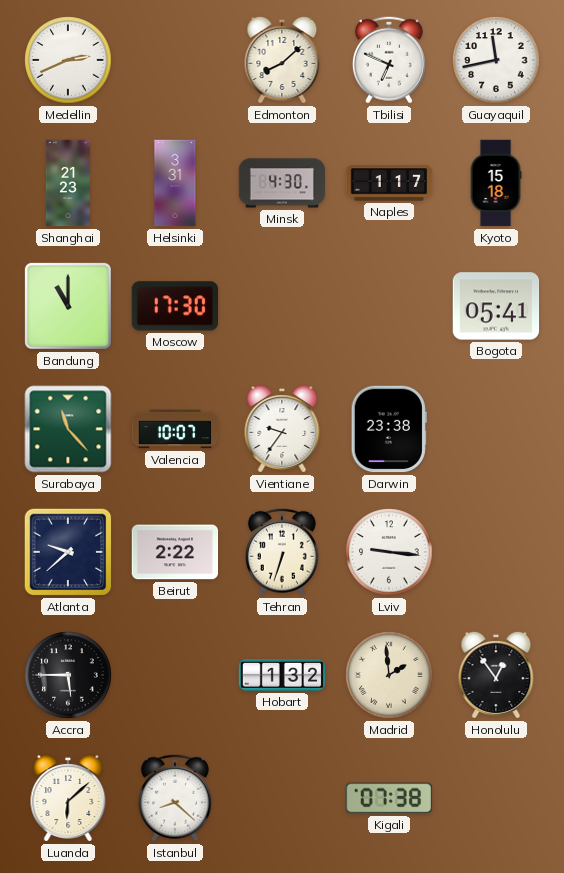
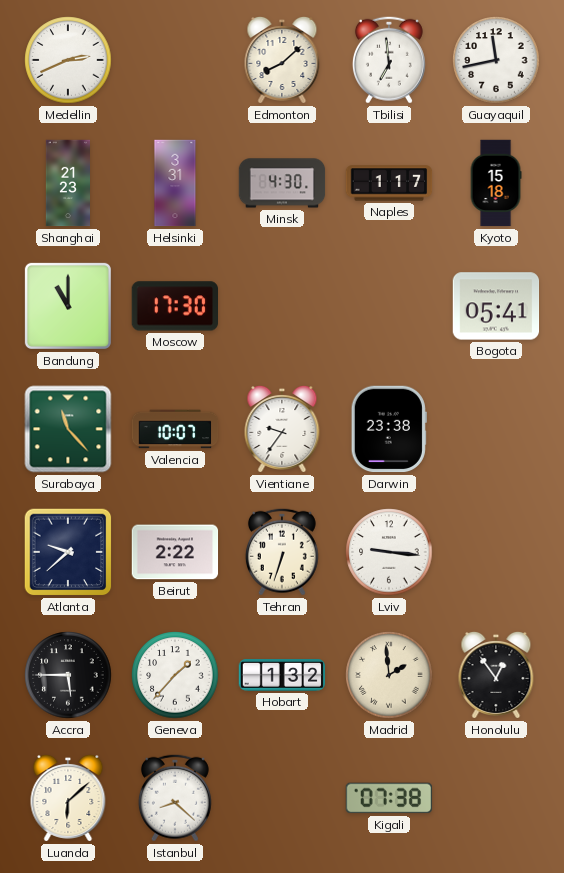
Tbilisi: 6:49 -> 6:59 (389, 60)
Geneva: none -> 1:37 (175, 675)
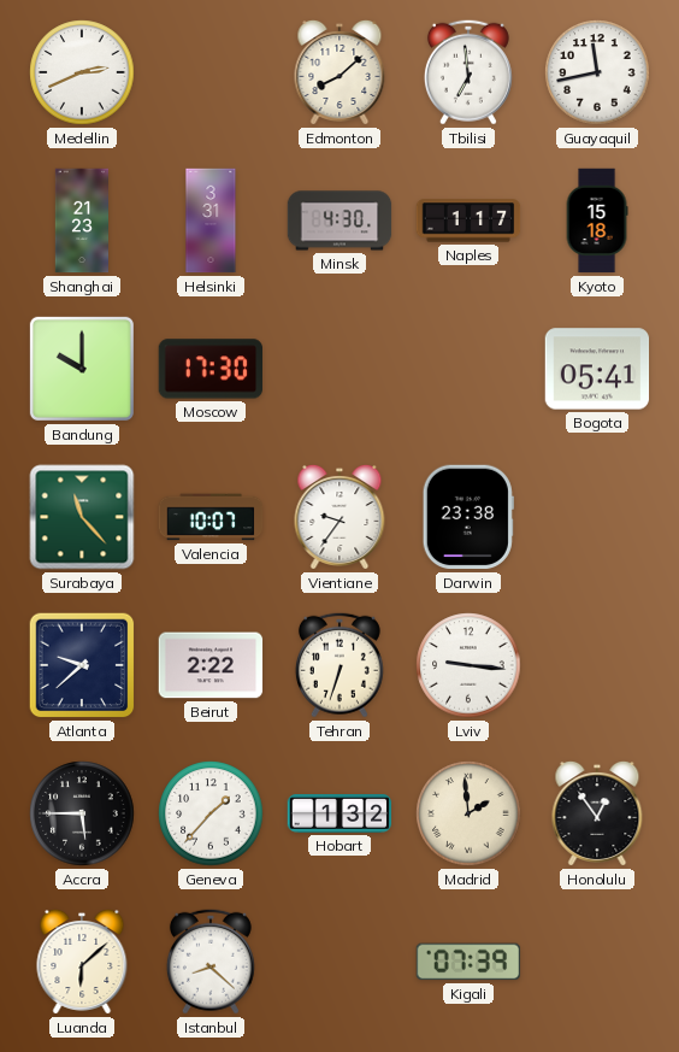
Bandung: 11:00 -> 10:00 (82, 369)
Kigali: 07:38 -> 07:39 (468, 962)
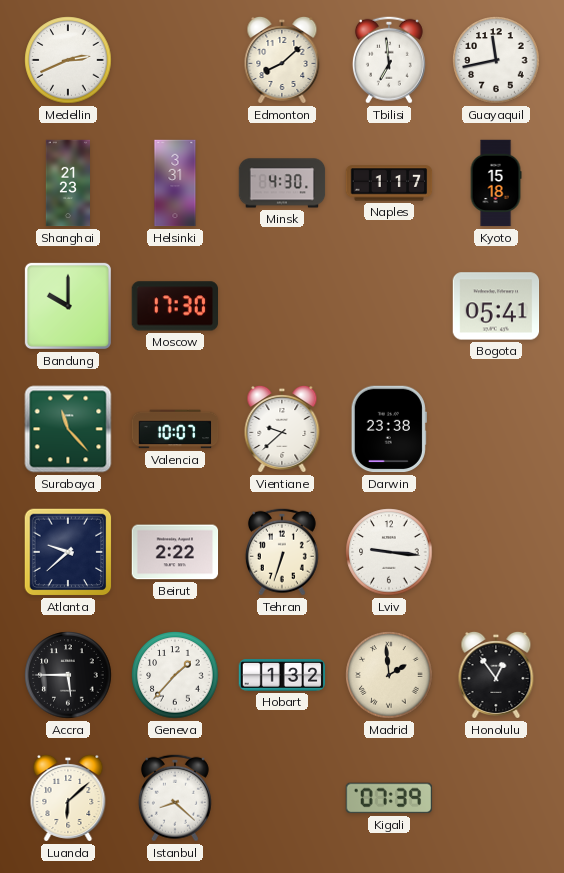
Vientiane: 9:36 -> 9:38 (282, 429)
